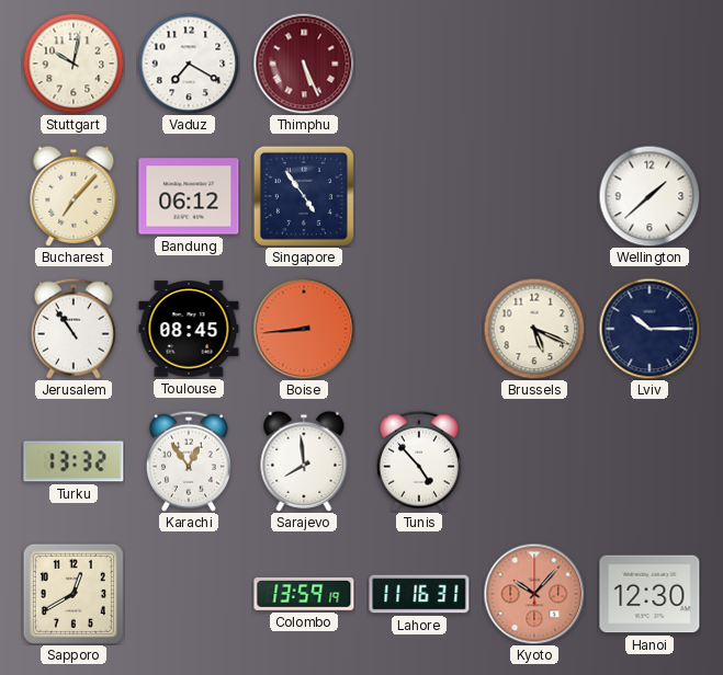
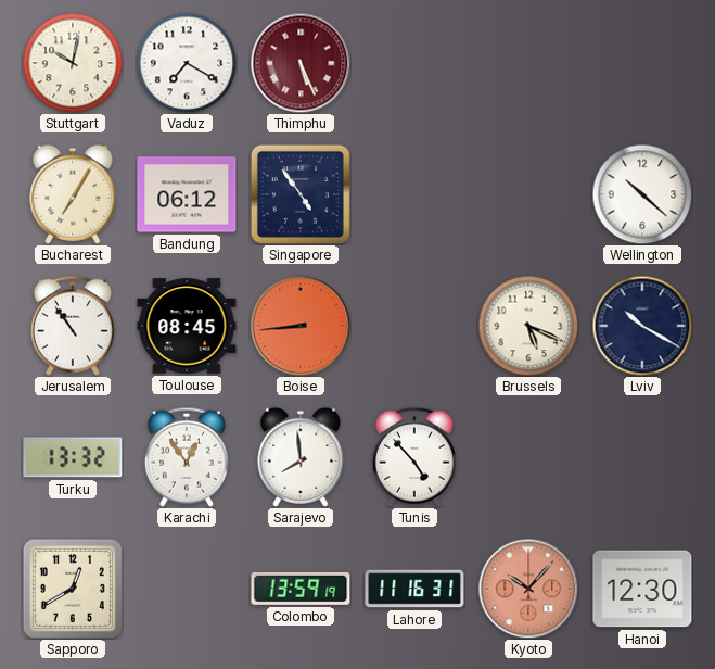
Bucharest: 7:07 -> 7:05 (73, 194)
Wellington: 1:38 -> 10:22 (642, 194)
Lviv: 10:15 -> 10:20 (642, 326)
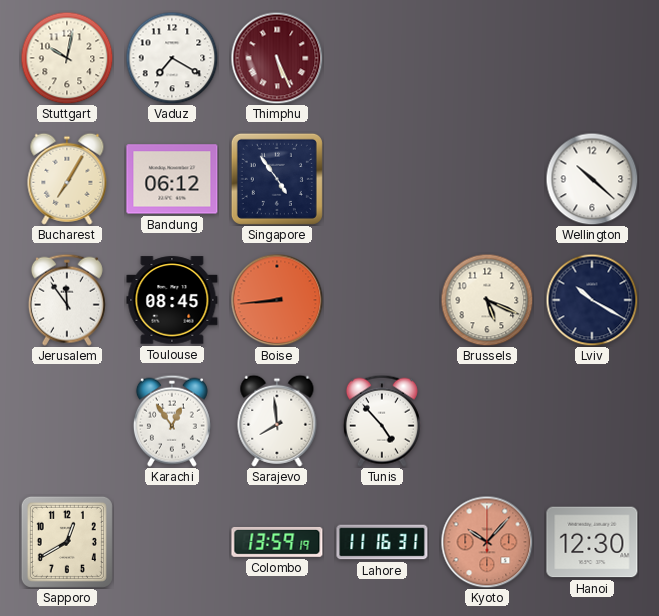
Jerusalem: 10:54 -> 11:54 (67, 300)
Turku: 13:32 -> none (73, 457)
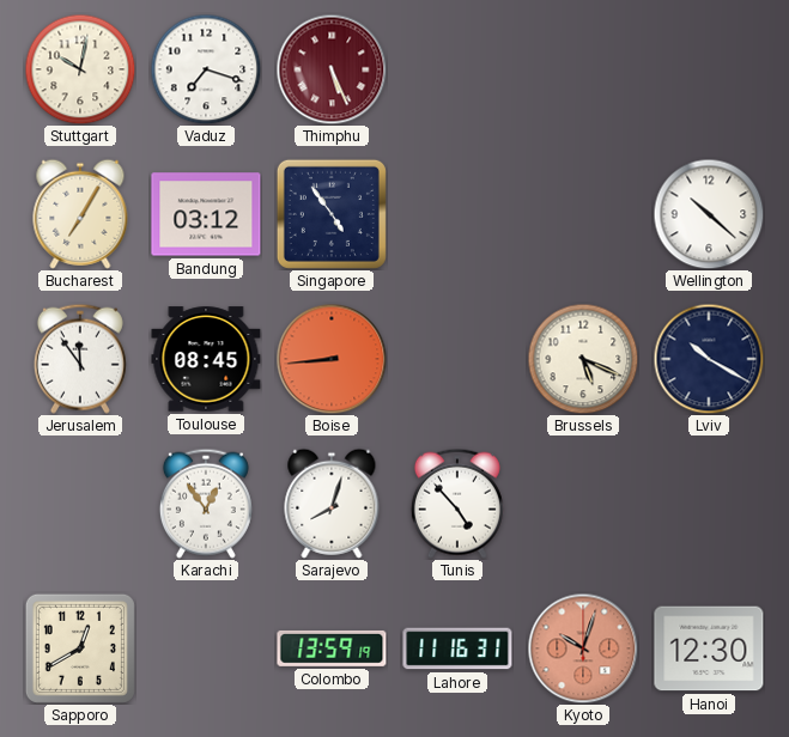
Vaduz: 7:20 -> 7:18 (206, 69)
Bandung: 06:12 -> 03:12 (206, 214)
Sarajevo: 7:59 -> 8:03 (332, 504)
Kyoto: 10:07 -> 10:03 (583, 648)
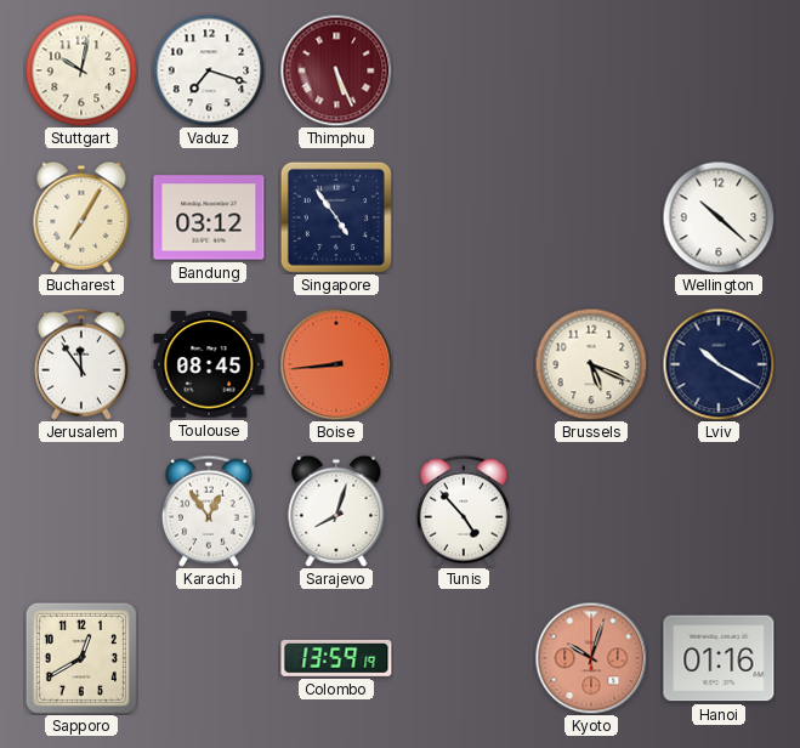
Lahore: 11:16 -> none (457, 648)
Hanoi: 12:30 -> 01:16 (719, 658)
